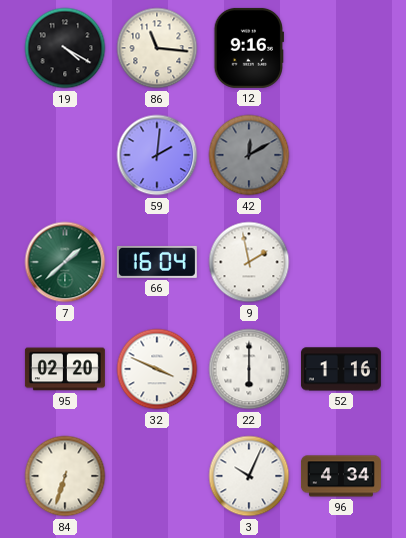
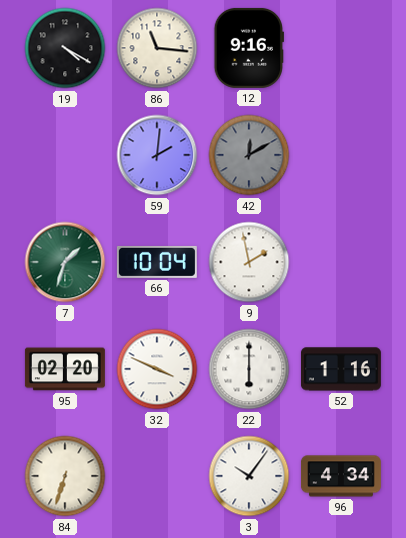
7: 1:38 -> 1:33 (65, 262)
66: 16:04 -> 10:04 (157, 262)
3: 10:04 -> 10:06 (249, 476)
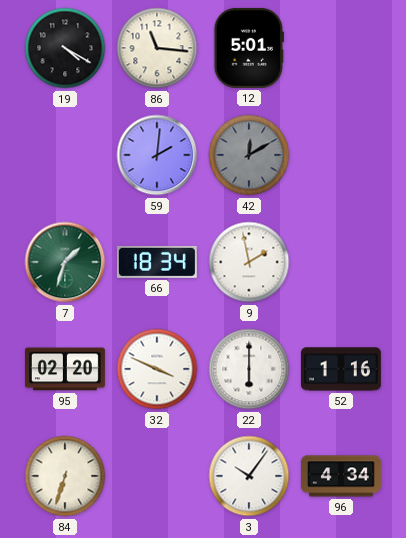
12: 9:16 -> 5:01 (248, 48)
66: 10:04 -> 18:34 (157, 262)
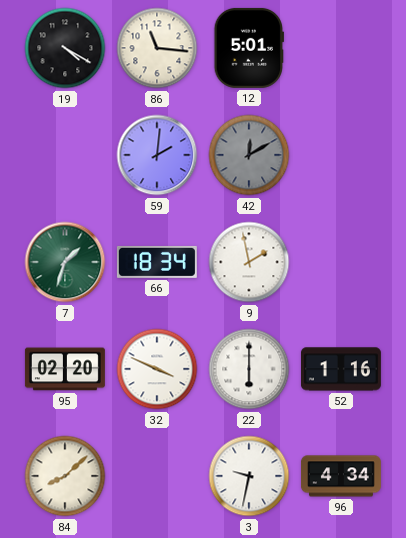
84: 6:33 -> 8:08 (65, 476)
3: 10:06 -> 9:32 (249, 476)
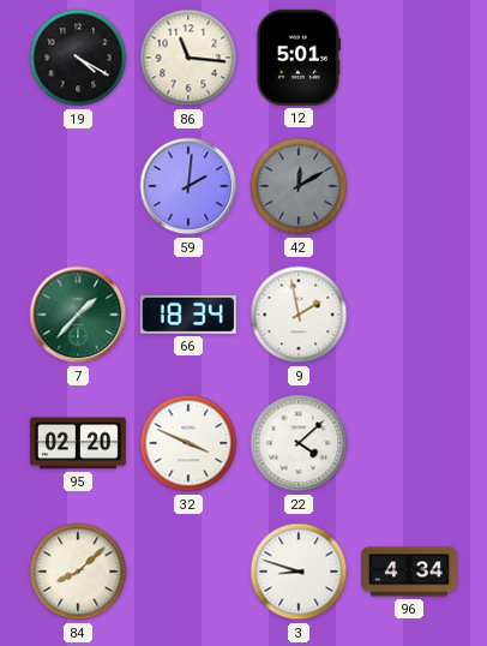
7: 1:33 -> 1:37 (78, 315)
22: 6:00 -> 4:08 (299, 443)
52: 1:16 -> none (341, 369)
3: 9:32 -> 8:48 (299, 572)
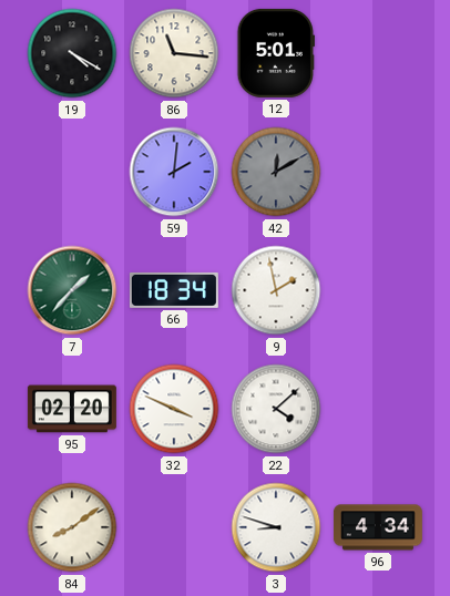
84: 8:08 -> 8:09 (72, 527)
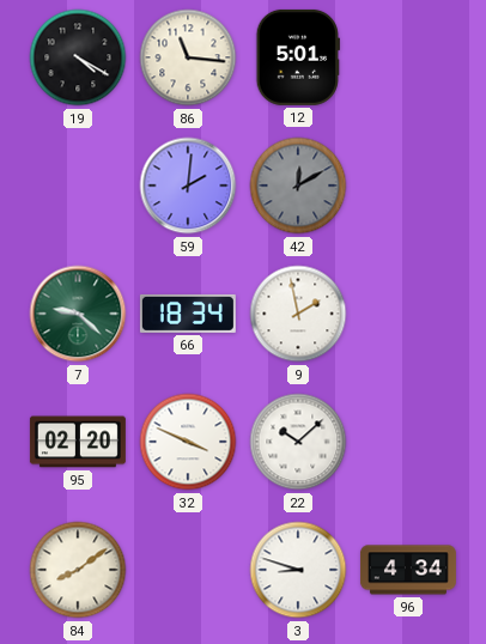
7: 1:37 -> 9:22 (78, 314)
22: 4:08 -> 10:08 (298, 442)
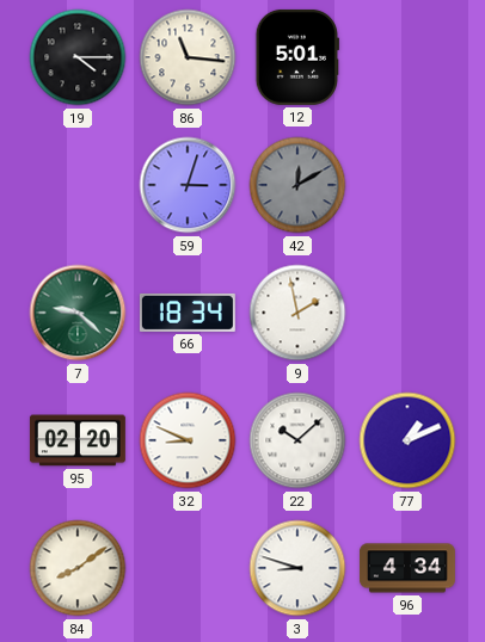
19: 4:20 -> 4:15 (78, 57)
59: 2:01 -> 3:03 (188, 185)
32: 3:49 -> 8:49 (188, 440)
77: none -> 1:11 (407, 440)
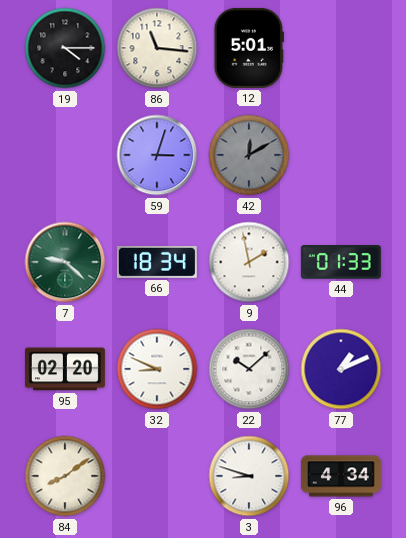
44: none -> 01:33 (341, 262)
